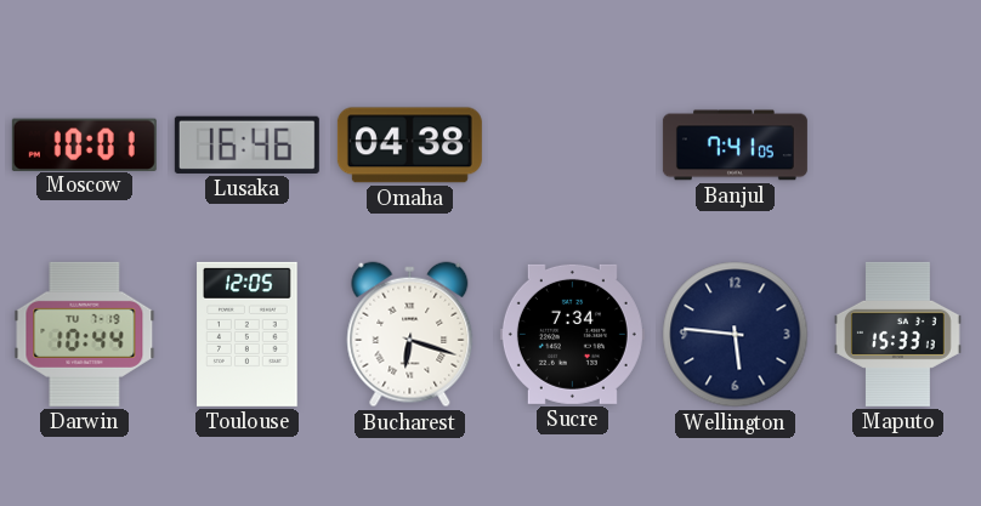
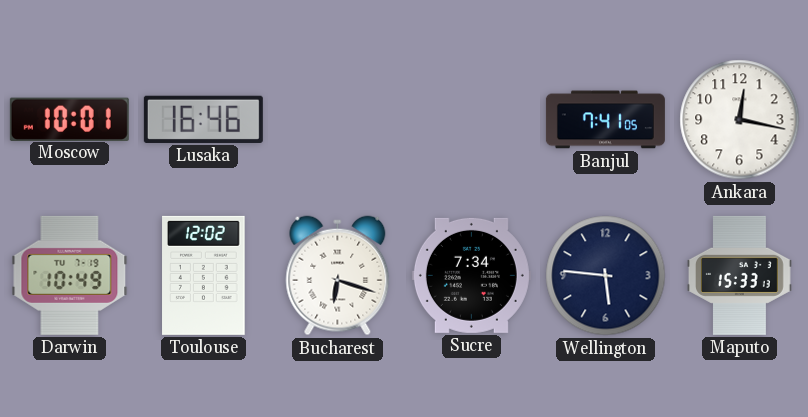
Omaha: 04:38 -> none (409, 146)
Ankara: none -> 12:17 (740, 120)
Darwin: 10:44 -> 10:49 (70, 275)
Toulouse: 12:05 -> 12:02 (204, 275)
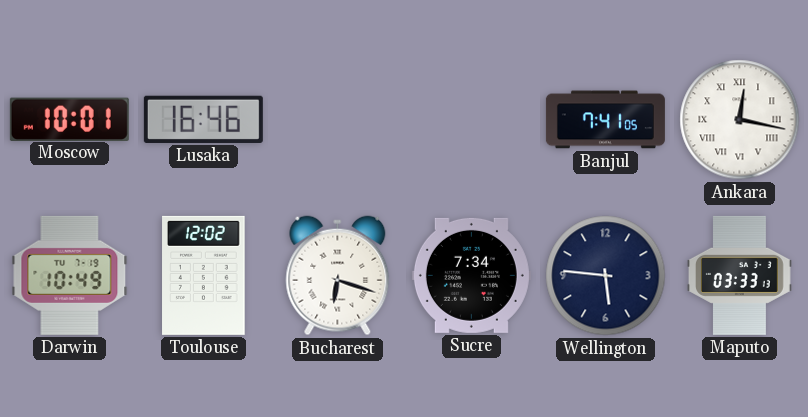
Ankara numerals: Arabic -> Roman (740, 120)
Maputo: 15:33 -> 03:33 (739, 275)
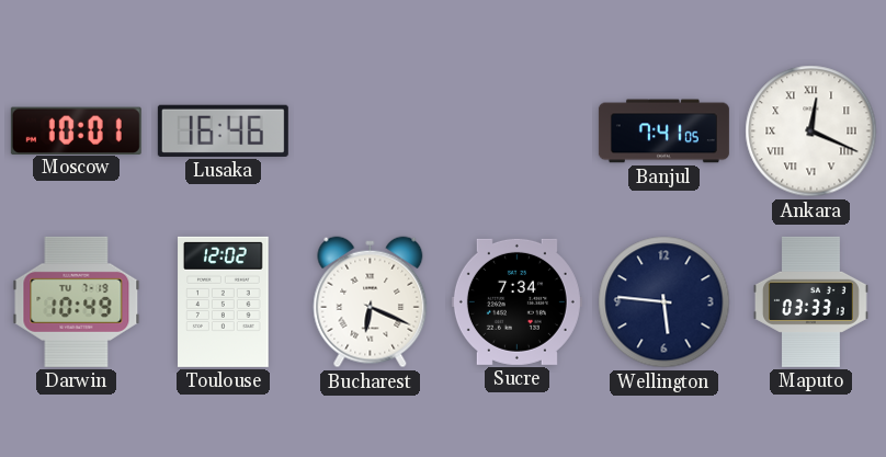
Ankara: 12:17 -> 12:19 (811, 132)
Bucharest: 6:18 -> 6:19 (371, 302)
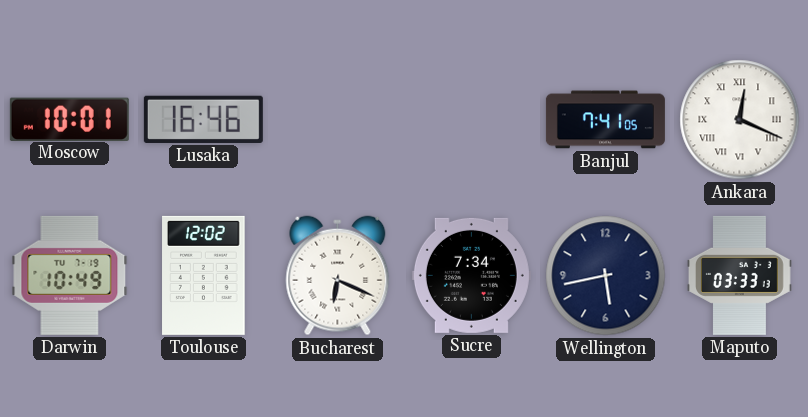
Wellington: 5:46 -> 5:43 (606, 276)
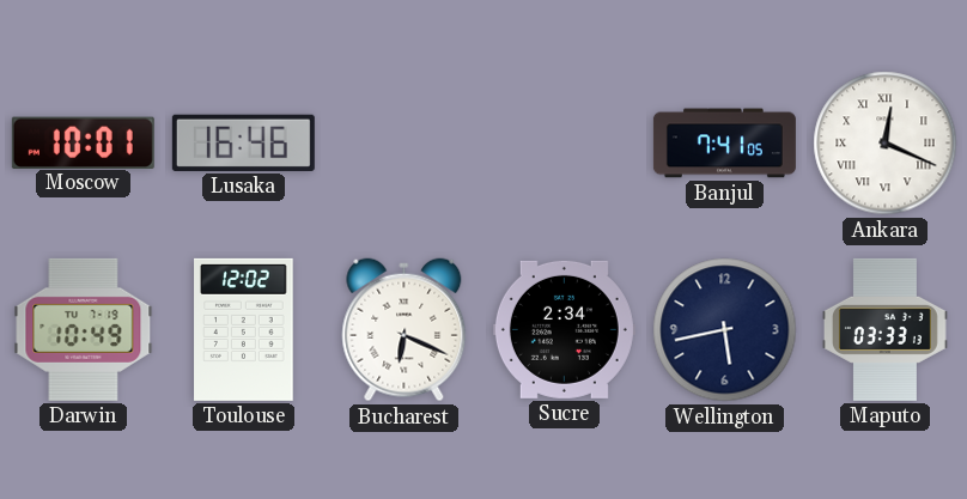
Sucre: 7:34 -> 2:34 (564, 329)
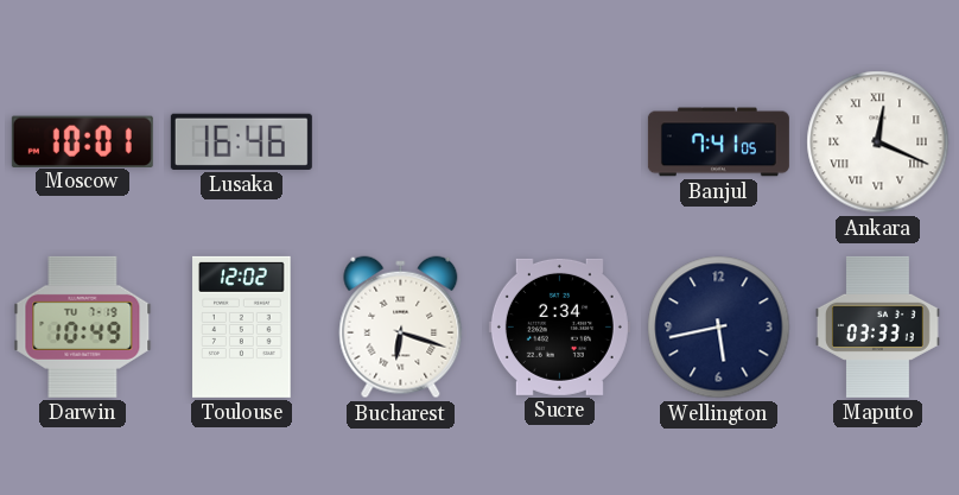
Bucharest: 6:19 -> 6:18 (401, 328)
